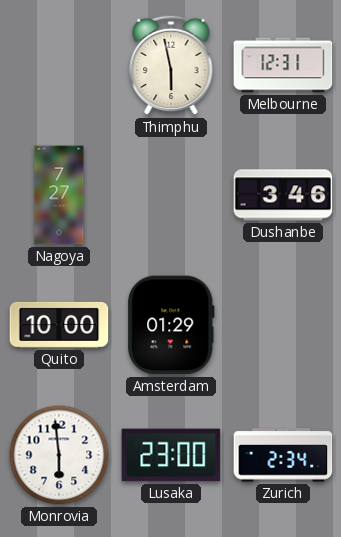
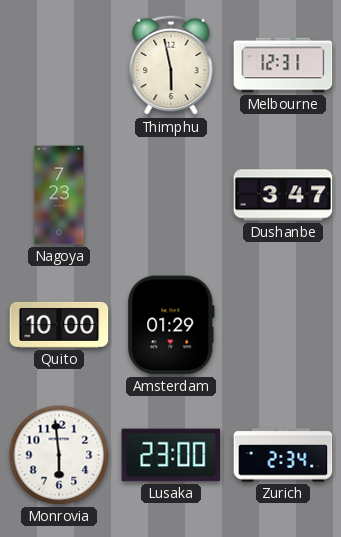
Nagoya: 7:27 -> 7:23 (59, 195)
Dushanbe: 3:46 -> 3:47 (283, 195)
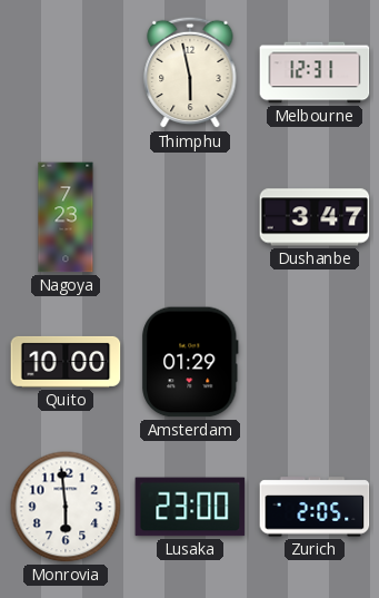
Zurich: 2:34 -> 2:05 (315, 507)
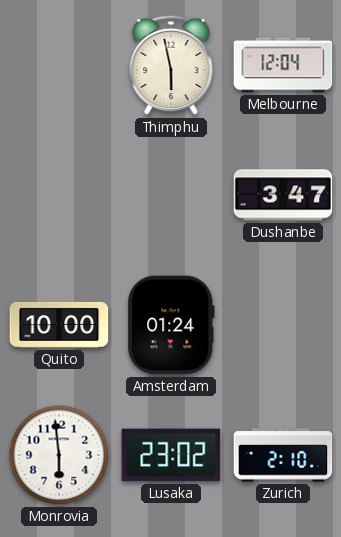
Melbourne: 12:31 -> 12:04 (283, 65)
Nagoya: 7:23 -> none (66, 217)
Amsterdam: 01:29 -> 01:24 (172, 325)
Lusaka: 23:00 -> 23:02 (171, 455)
Zurich: 2:05 -> 2:10 (283, 455)
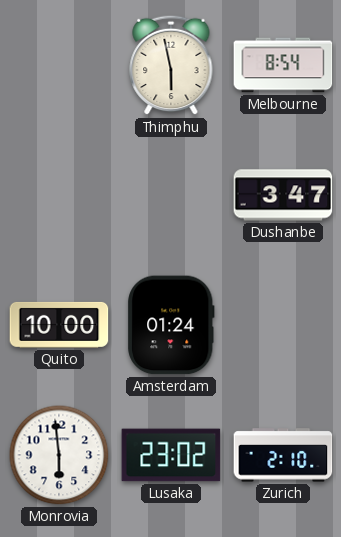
Melbourne: 12:04 -> 8:54 (283, 65)
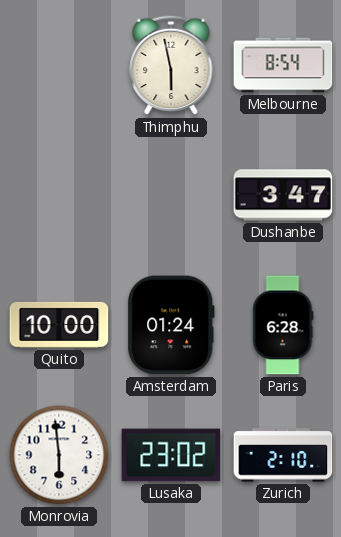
Paris: none -> 6:28 (283, 325)
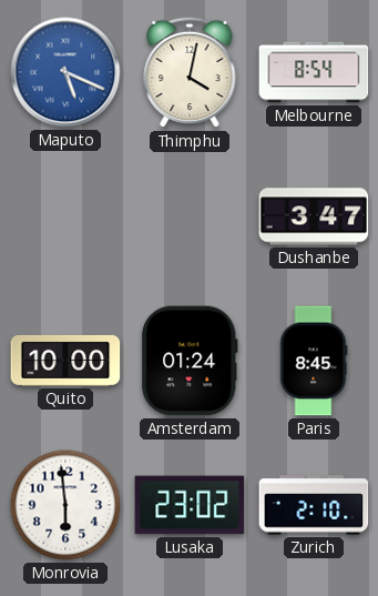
Maputo: none -> 5:19 (65, 72)
Thimphu: 5:58 -> 4:02 (190, 72)
Paris: 6:28 -> 8:45 (314, 361)
